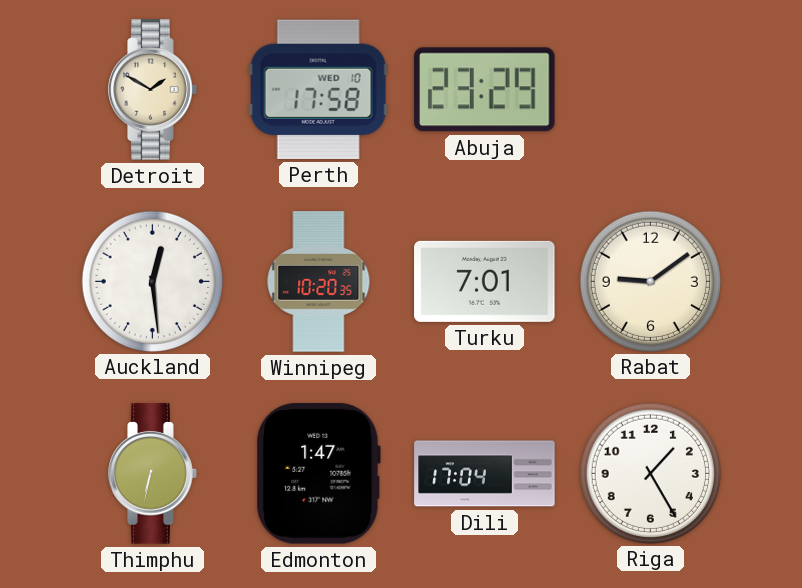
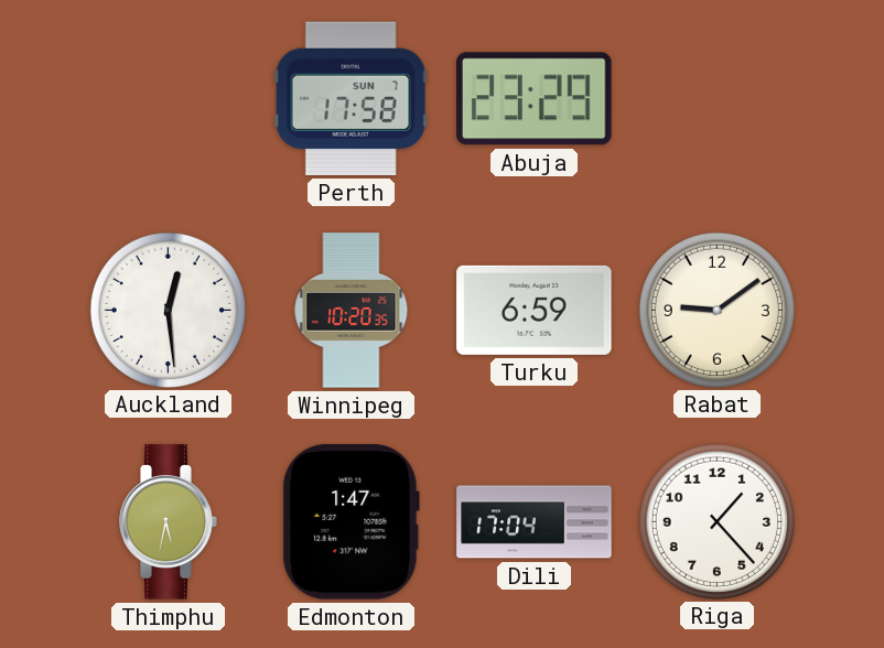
Detroit: 1:50 -> none (153, 90)
Perth date: WED 10 -> SUN 7 (351, 98)
Turku: 7:01 -> 6:59 (535, 310)
Thimphu: 6:32 -> 5:32 (169, 522)
Riga: 1:25 -> 1:23 (716, 521)
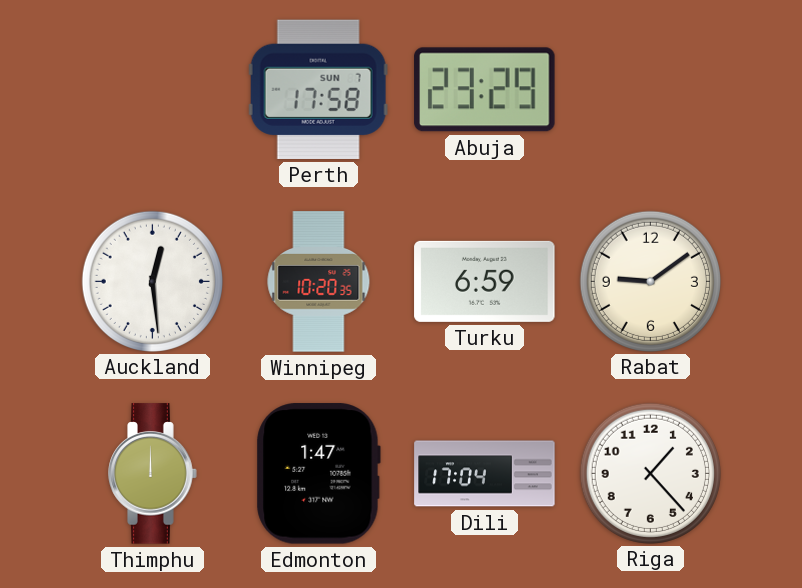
Thimphu: 5:32 -> 12:00 (153, 474)
